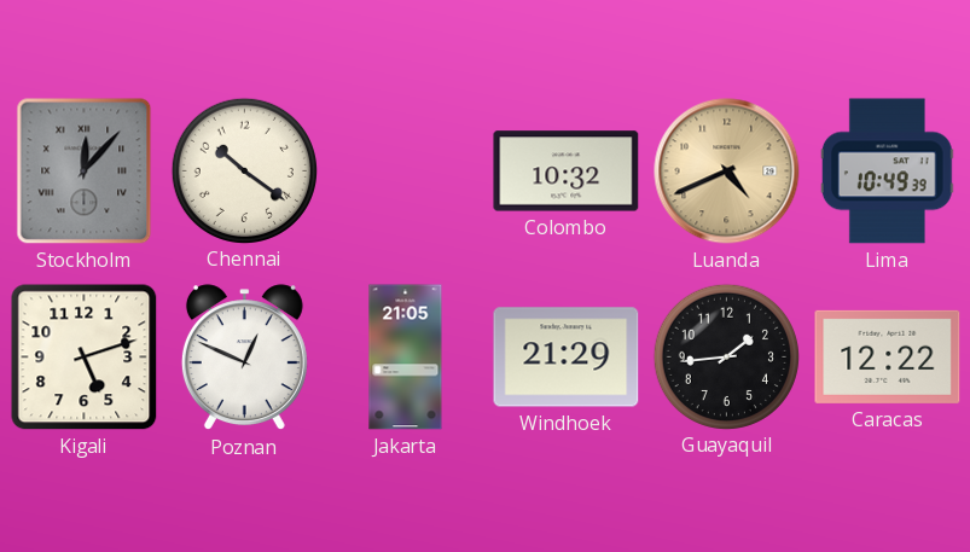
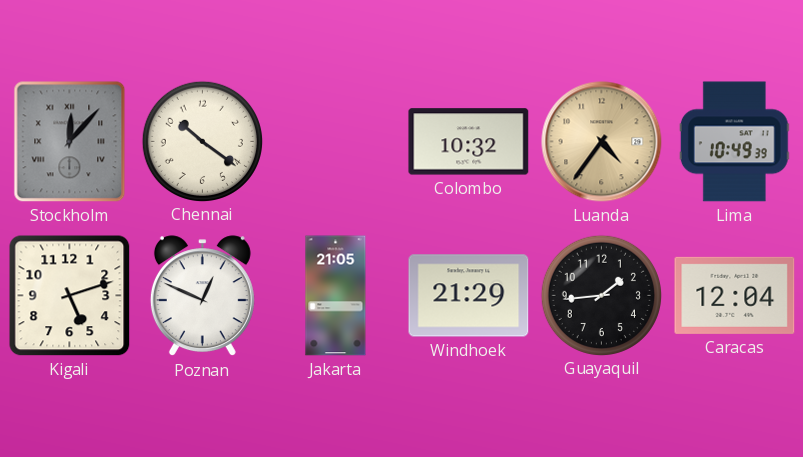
Luanda: 4:41 -> 4:36 (602, 142)
Caracas: 12:22 -> 12:04 (735, 295)
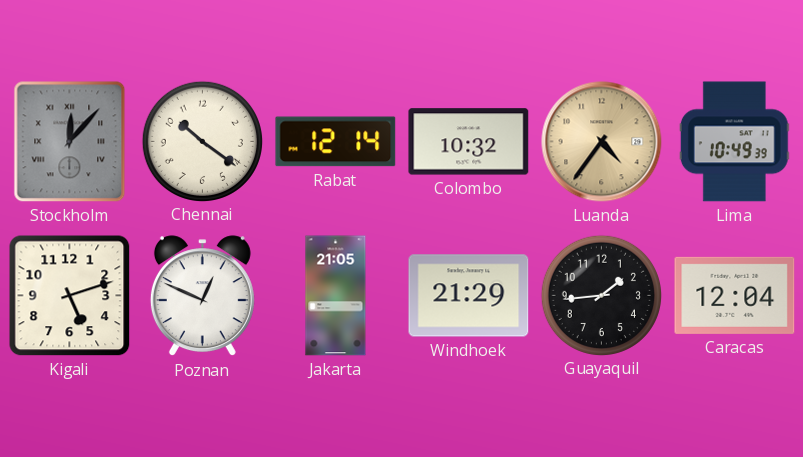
Rabat: none -> 12:14 (336, 142)
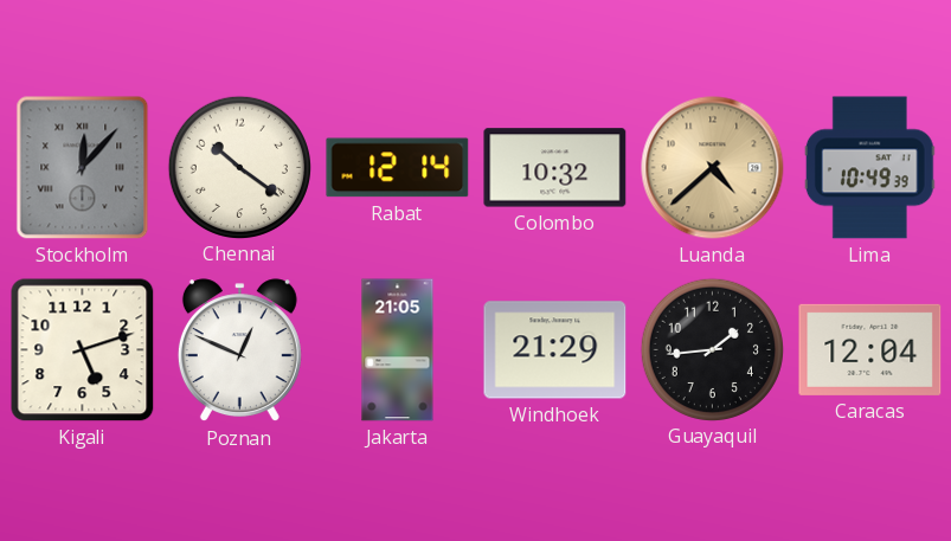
Luanda: 4:36 -> 4:38 (713, 168)
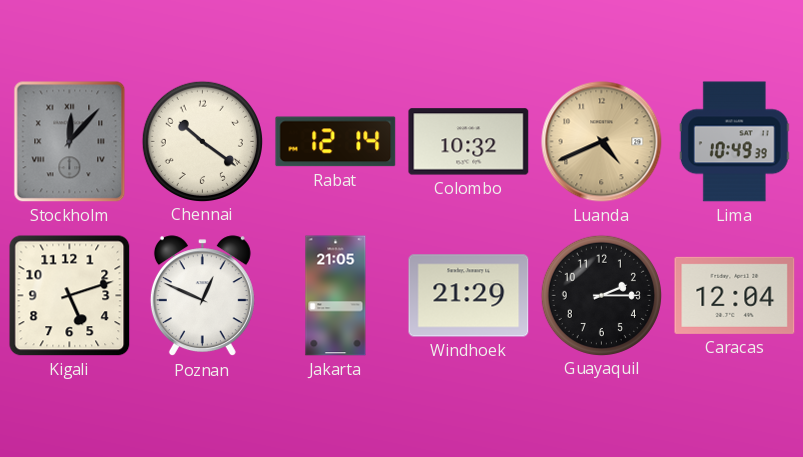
Luanda: 4:38 -> 4:41 (602, 142)
Guayaquil: 1:44 -> 2:15 (601, 295)
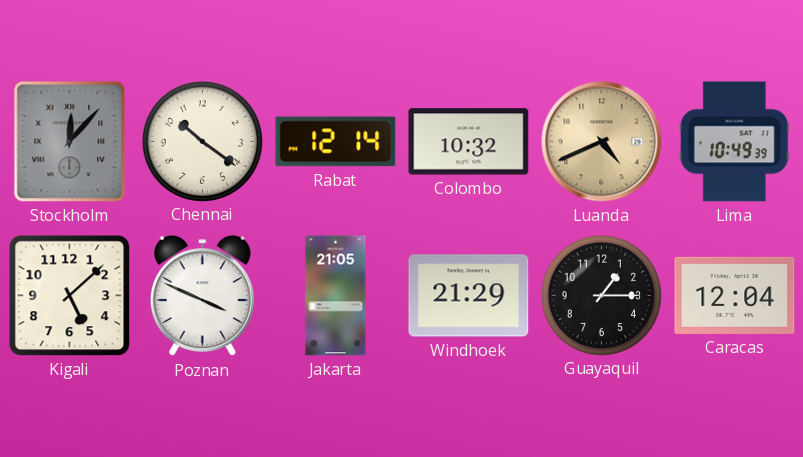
Kigali: 5:12 -> 5:08 (70, 296)
Poznan: 12:49 -> 3:49 (202, 296)
Guayaquil: 2:15 -> 1:15 (601, 295)
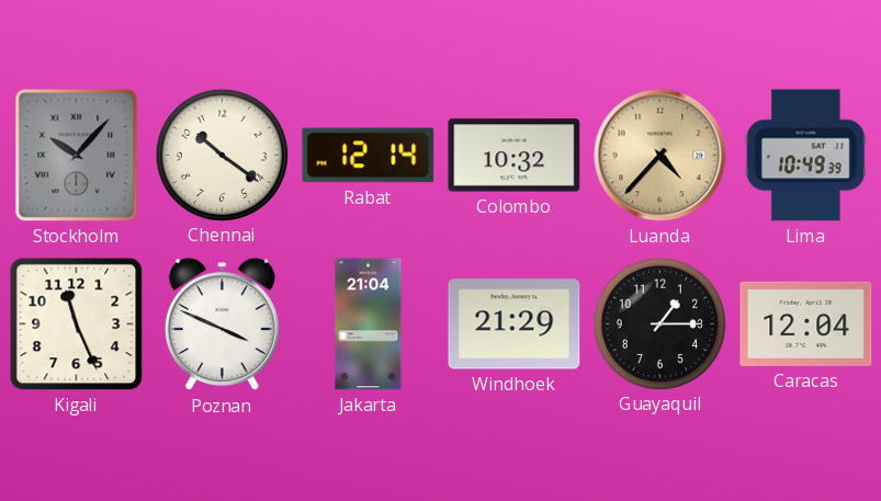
Stockholm: 12:07 -> 10:07 (77, 156)
Luanda: 4:41 -> 4:37 (660, 156)
Kigali: 5:08 -> 11:26 (77, 324)
Jakarta: 21:05 -> 21:04 (369, 324)
